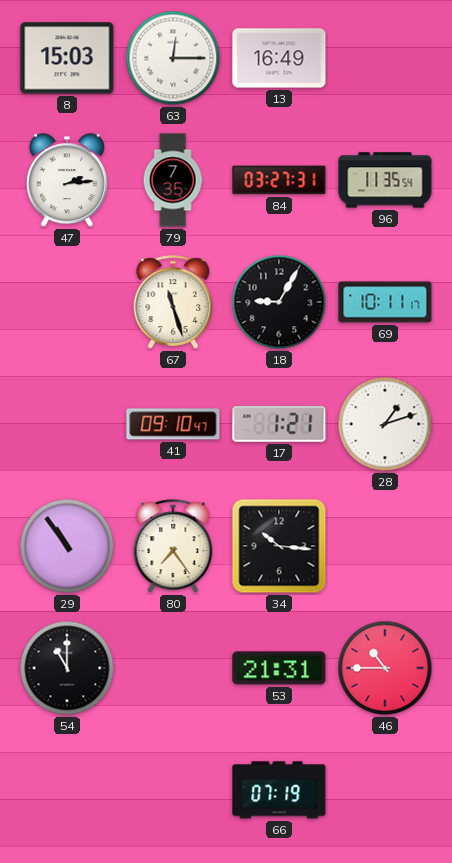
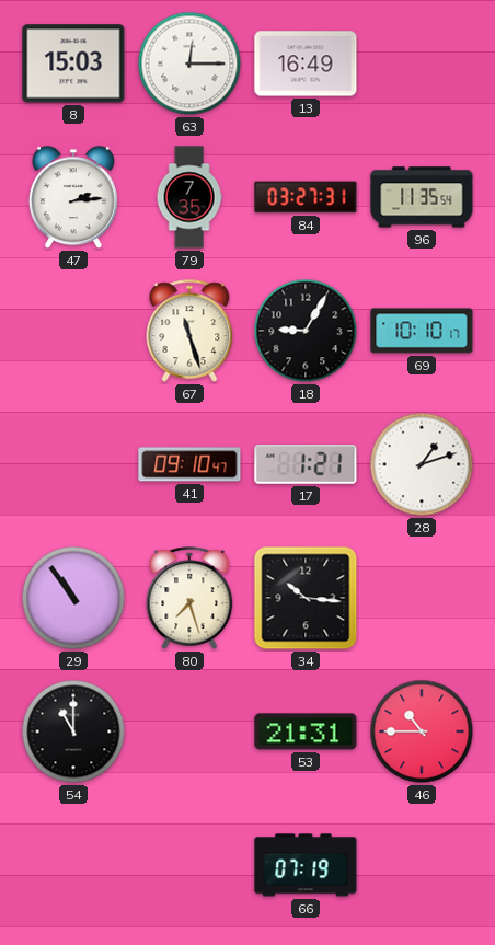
69: 10:11 -> 10:10 (422, 331)
80: 7:24 -> 7:27 (189, 598)
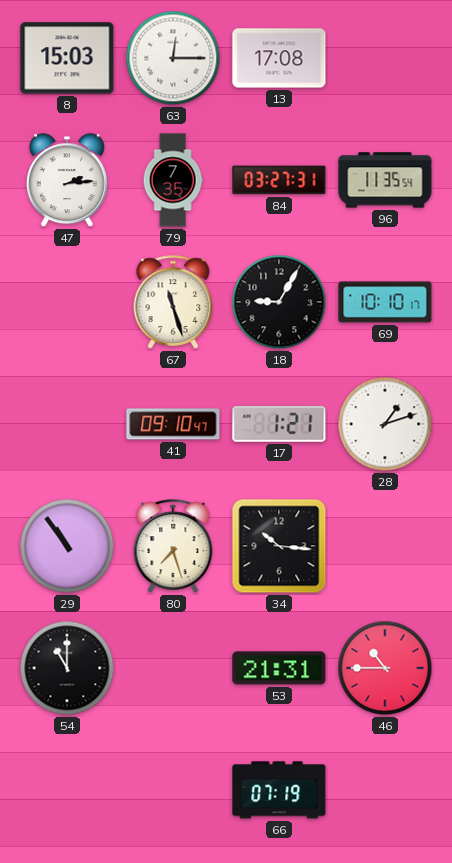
13: 16:49 -> 17:08 (279, 58)
